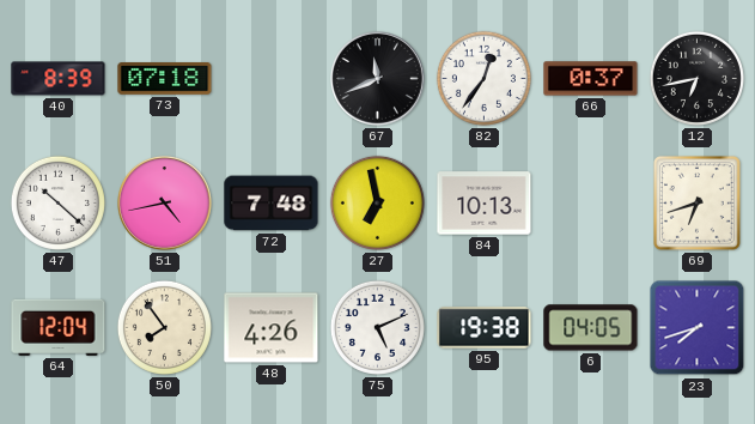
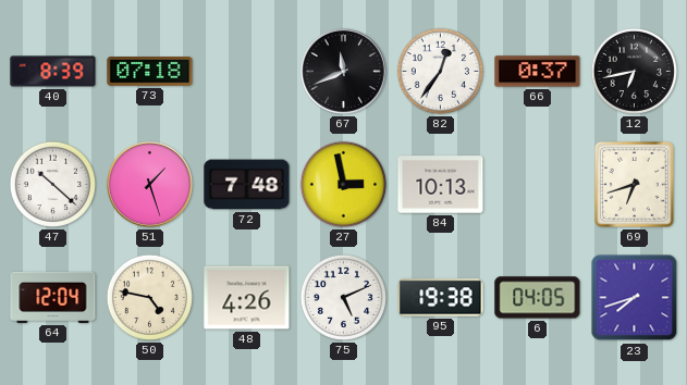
51: 4:43 -> 1:27 (150, 185)
27: 6:58 -> 2:58 (343, 184)
50: 7:54 -> 4:47 (149, 297)
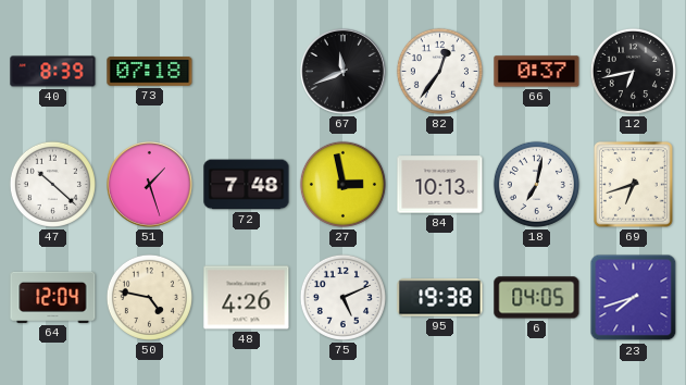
18: none -> 7:02 (536, 184)
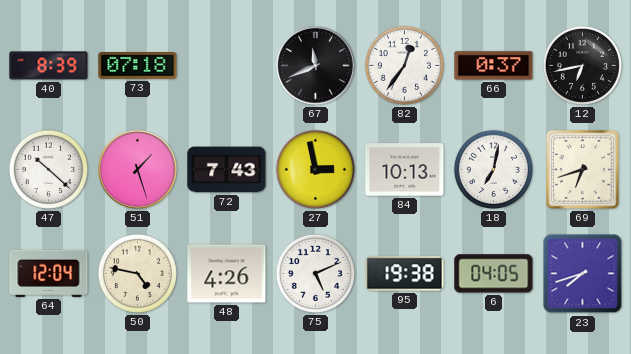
72: 7:48 -> 7:43 (227, 170)
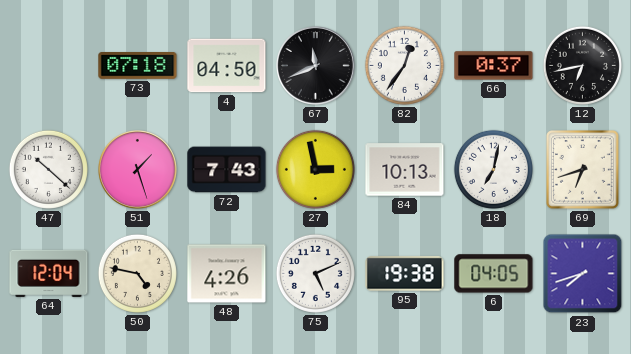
40: 8:39 -> none (49, 66)
4: none -> 04:50 (227, 66)
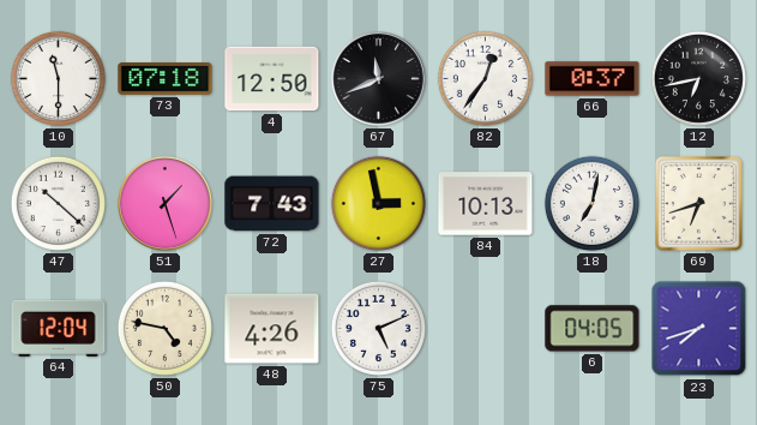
10: none -> 11:30 (58, 78)
4: 04:50 -> 12:50 (272, 79)
95: 19:38 -> none (405, 274)
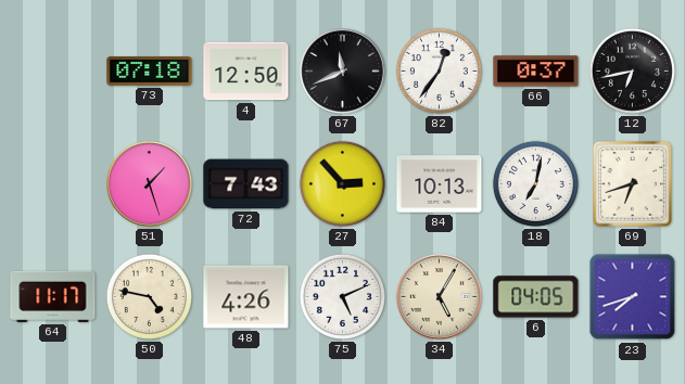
10: 11:30 -> none (58, 78)
47: 10:22 -> none (58, 203)
27: 2:58 -> 2:53 (342, 183)
64: 12:04 -> 11:17 (53, 296)
34: none -> 5:05 (440, 297)
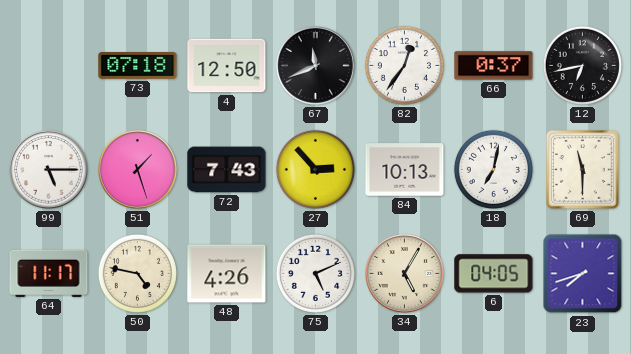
99: none -> 5:15 (49, 170)
69: 6:42 -> 11:30 (583, 170)
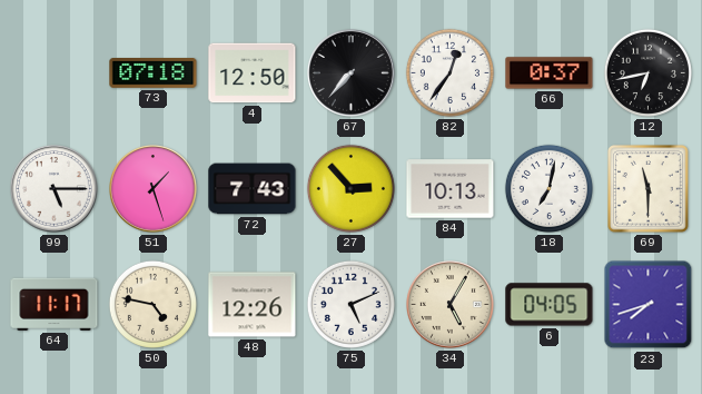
67: 11:41 -> 7:37 (352, 73)
48: 4:26 -> 12:26 (253, 305)
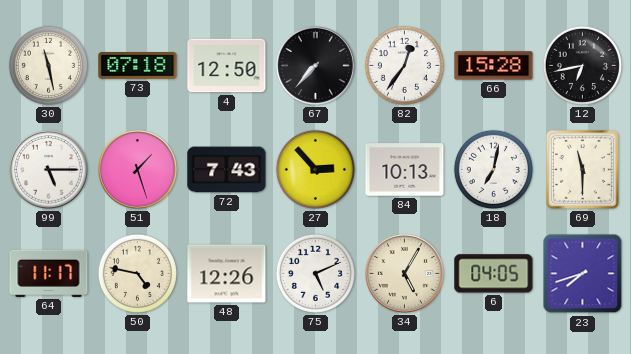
30: none -> 11:28 (48, 65)
66: 0:37 -> 15:28 (494, 66)
